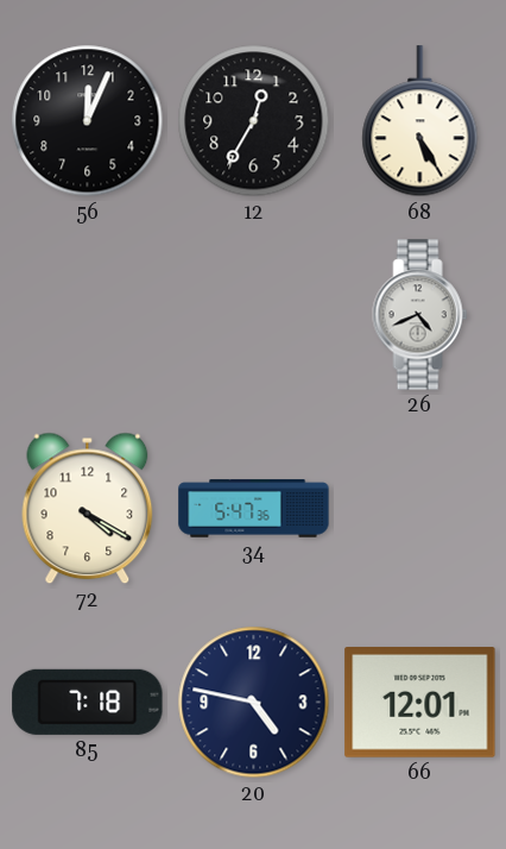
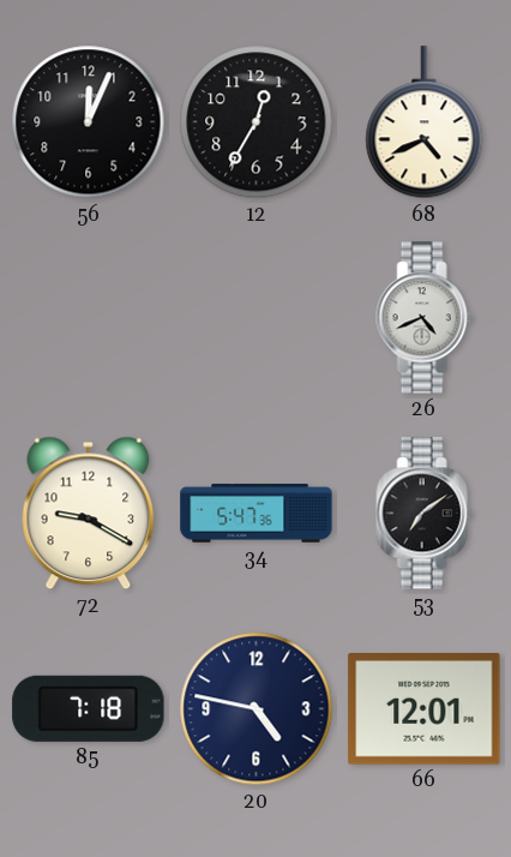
68: 5:25 -> 4:41 (425, 122)
72: 4:20 -> 9:20 (89, 514)
53: none -> 7:09 (425, 514)
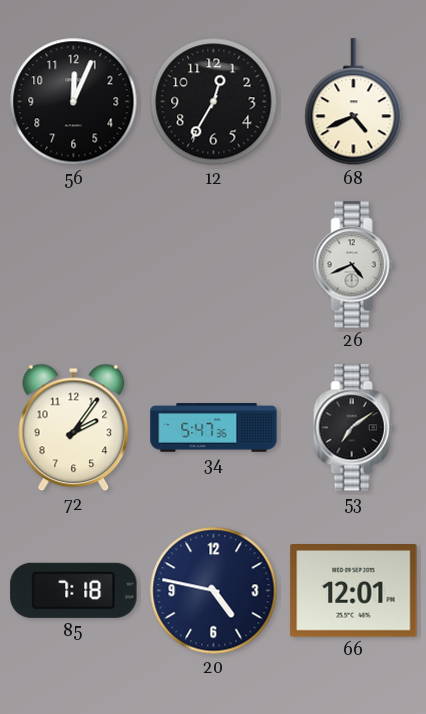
72: 9:20 -> 2:06 (74, 428)
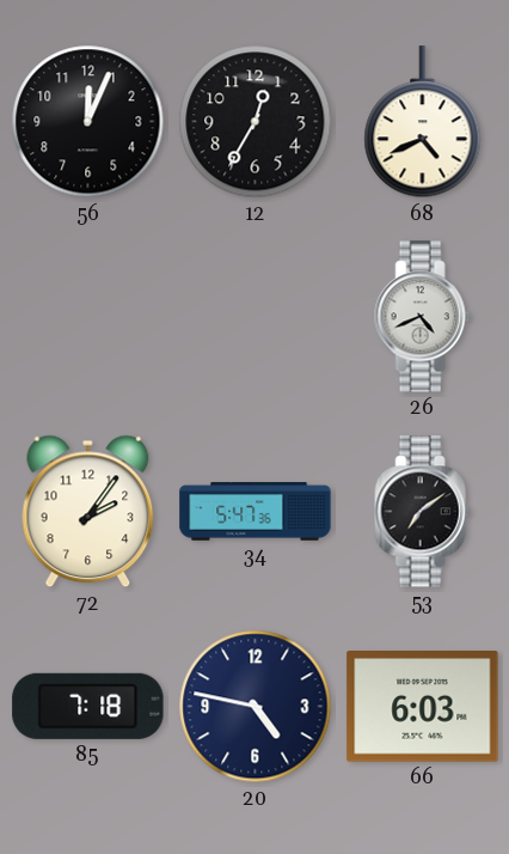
66: 12:01 -> 6:03 (423, 707)
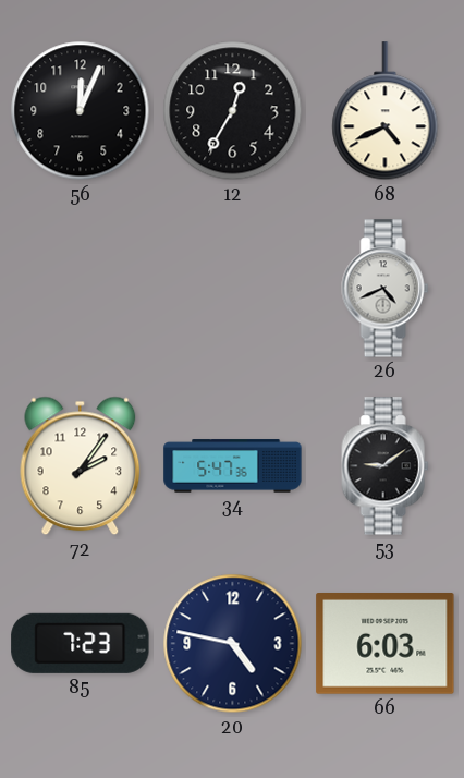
53: 7:09 -> 9:09 (386, 466)
85: 7:18 -> 7:23 (81, 643)
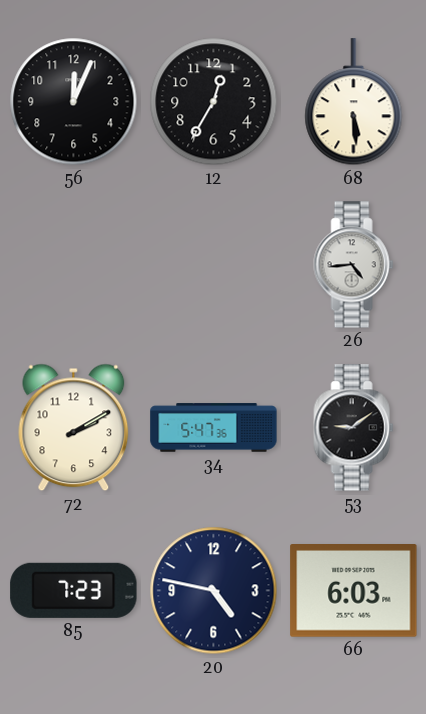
68: 4:41 -> 5:29 (354, 102)
26: 4:41 -> 4:44 (354, 265)
72: 2:06 -> 2:10 (74, 428)
